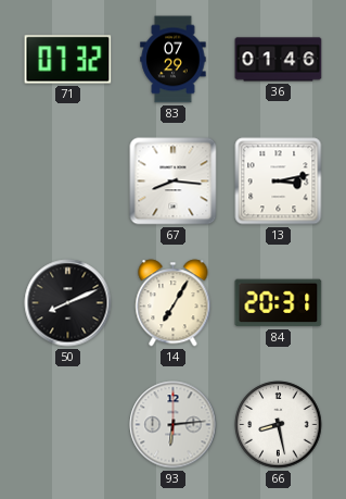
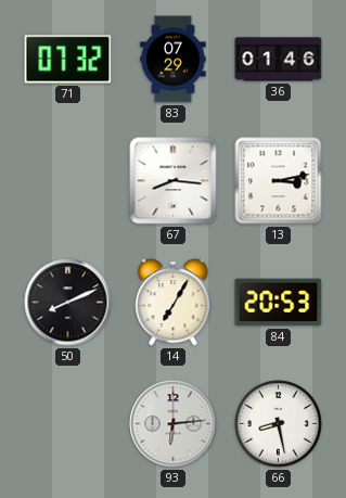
84: 20:31 -> 20:53 (279, 303)
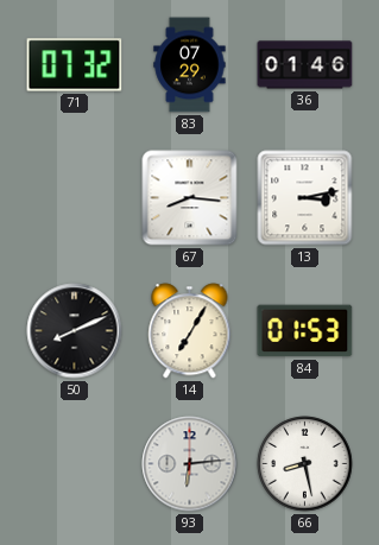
84: 20:53 -> 01:53 (305, 331)
